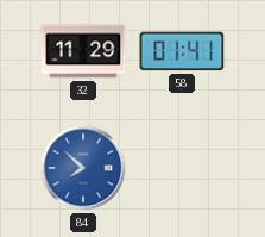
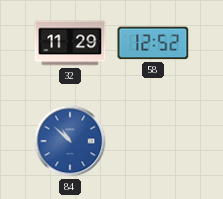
58: 01:41 -> 12:52 (153, 43)
84: 7:52 -> 10:52 (70, 141)
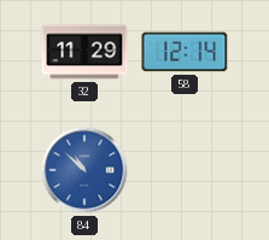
58: 12:52 -> 12:14 (185, 52)
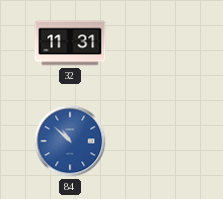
32: 11:29 -> 11:31 (70, 43)
58: 12:14 -> none (185, 52)
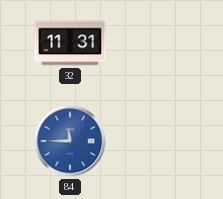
84: 10:52 -> 11:45 (70, 141)
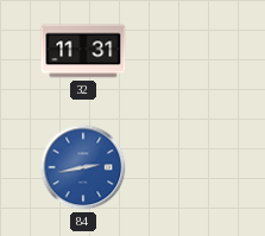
84: 11:45 -> 2:43 (83, 167)
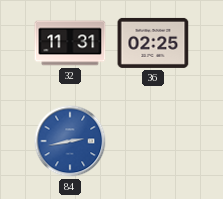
36: none -> 02:25 (153, 43)
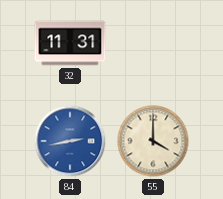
36: 02:25 -> none (153, 43)
55: none -> 4:00 (153, 141)
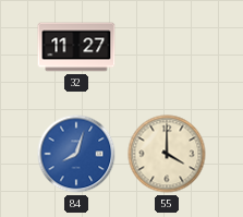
32: 11:31 -> 11:27 (76, 47)
84: 2:43 -> 8:03 (76, 154)
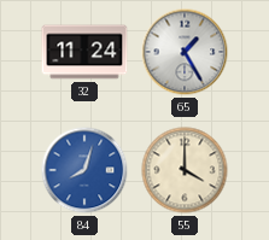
32: 11:27 -> 11:24 (84, 52)
65: none -> 1:25 (185, 52)
